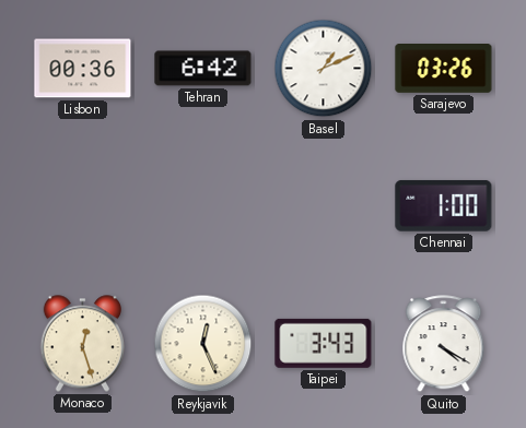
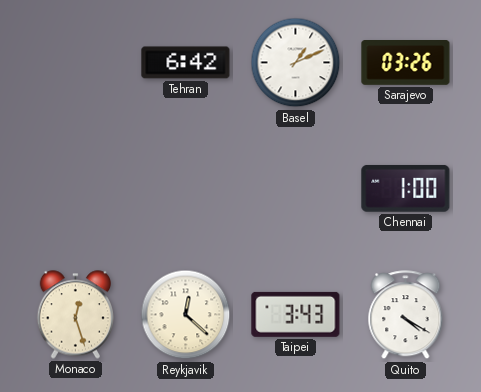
Lisbon: 00:36 -> none (83, 69)
Reykjavik: 12:26 -> 12:22 (186, 315)
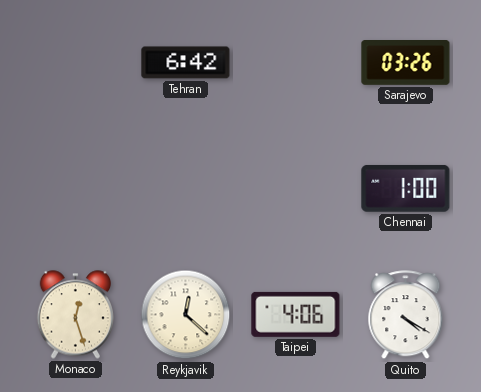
Basel: 1:11 -> none (296, 63)
Taipei: 3:43 -> 4:06 (296, 314)
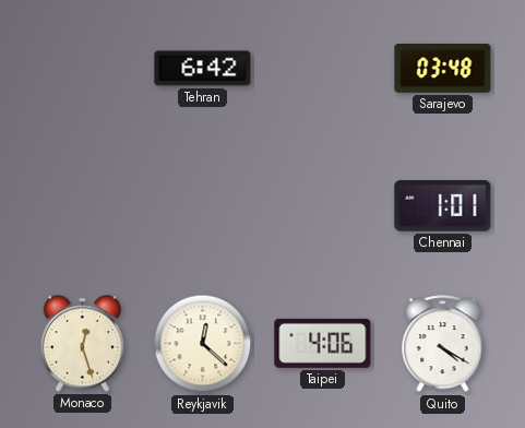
Sarajevo: 03:26 -> 03:48 (443, 69)
Chennai: 1:00 -> 1:01 (443, 205)
